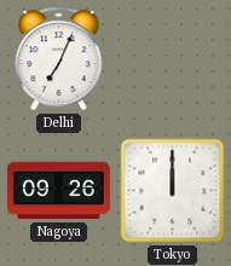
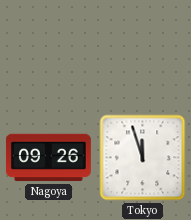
Delhi: 7:04 -> none (59, 59)
Tokyo: 12:00 -> 11:57 (143, 158)
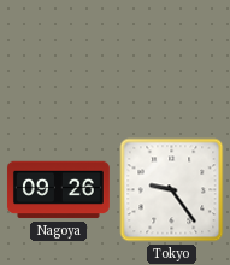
Tokyo: 11:57 -> 9:24 (172, 190)
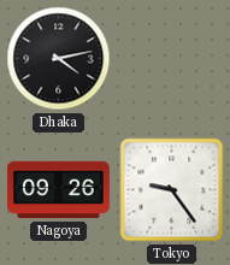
Dhaka: none -> 4:13 (59, 59)
